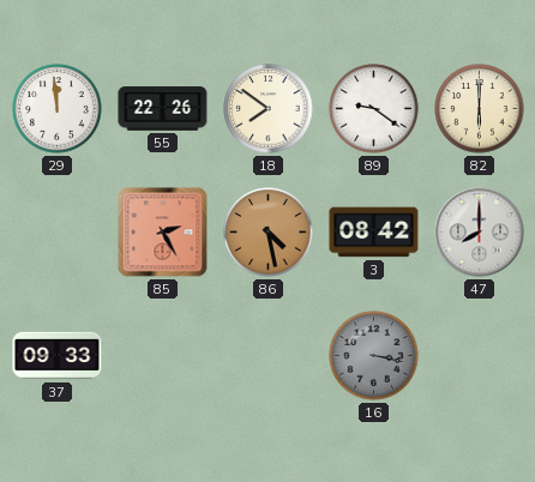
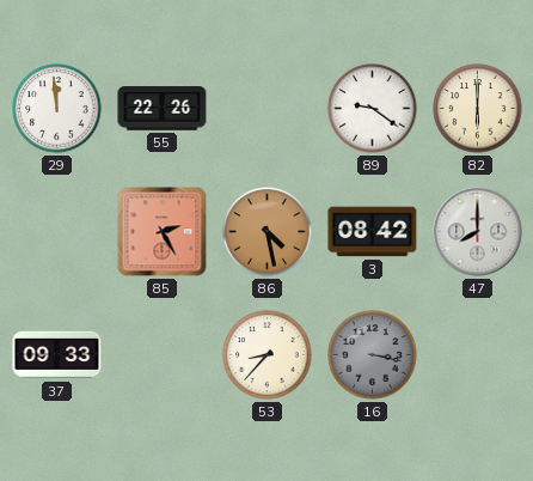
18: 7:51 -> none (269, 109)
53: none -> 8:37 (268, 355)
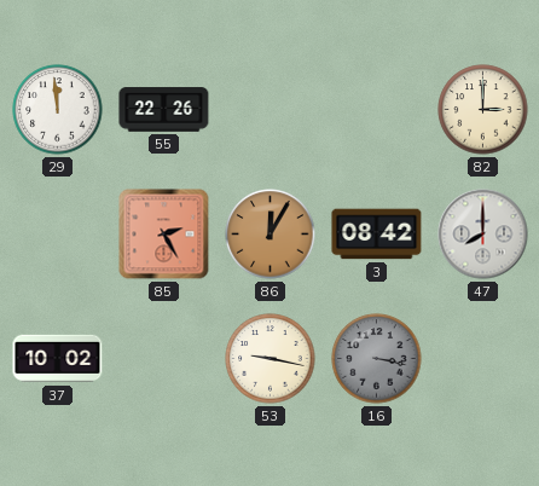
89: 9:21 -> none (373, 109)
82: 6:00 -> 3:00 (483, 110)
86: 4:28 -> 12:05 (271, 235)
37: 09:33 -> 10:02 (58, 359)
53: 8:37 -> 9:17 (271, 359)
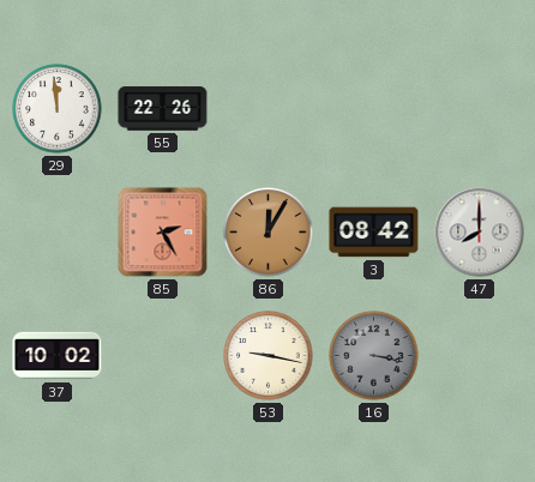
82: 3:00 -> none (483, 110)
